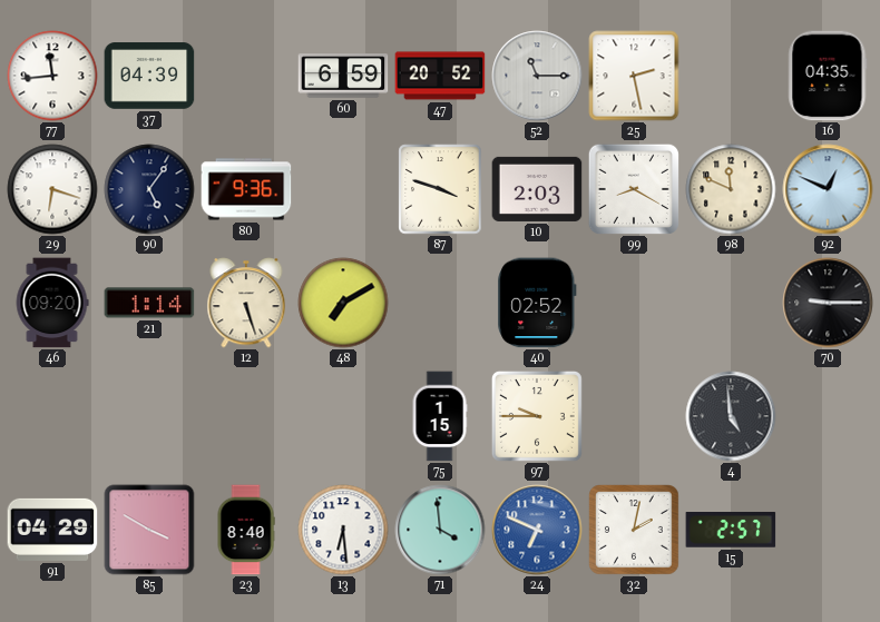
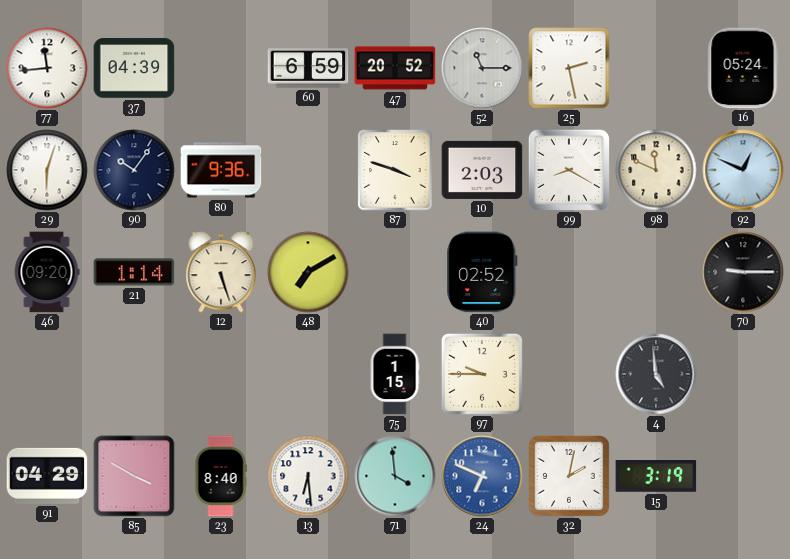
16: 04:35 -> 05:24 (743, 68)
29: 6:18 -> 6:03 (47, 170)
90: 5:06 -> 10:06 (134, 170)
15: 2:57 -> 3:19 (656, 477)
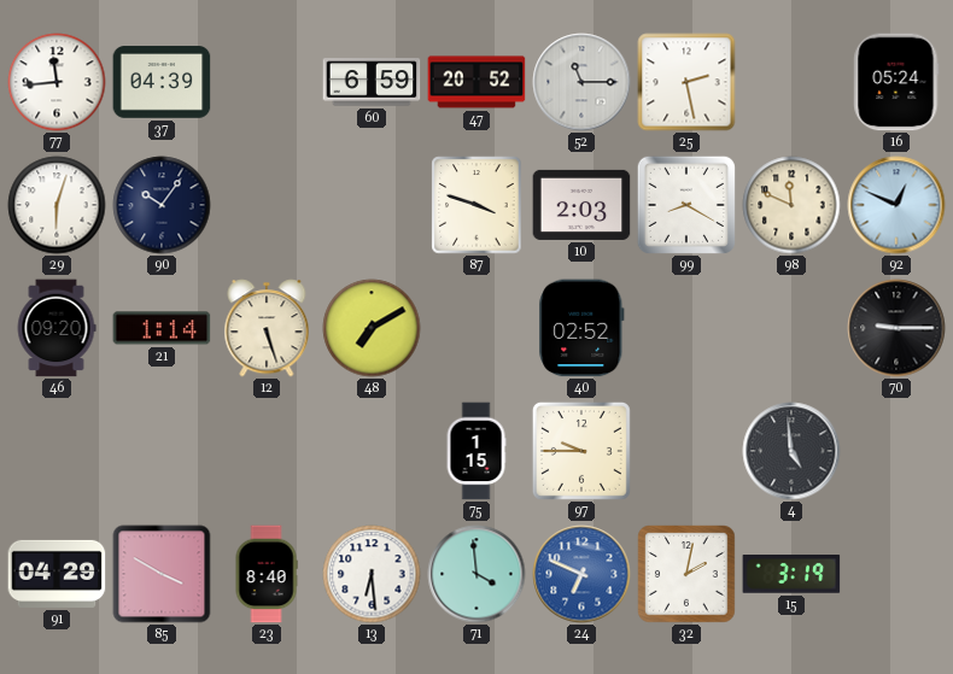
80: 9:36 -> none (221, 170)
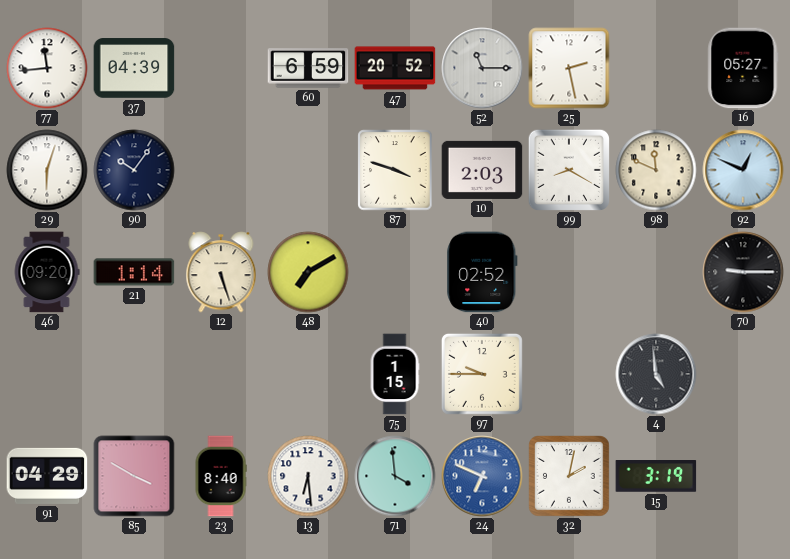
16: 05:24 -> 05:27 (743, 68)
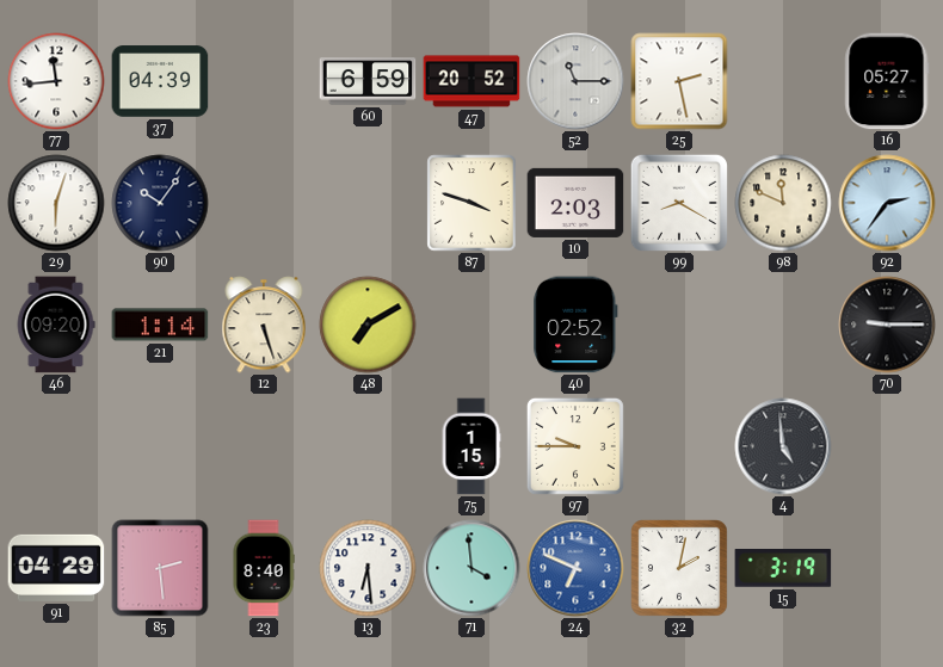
92: 12:49 -> 2:36 (887, 203)
85: 3:50 -> 2:29 (160, 568)
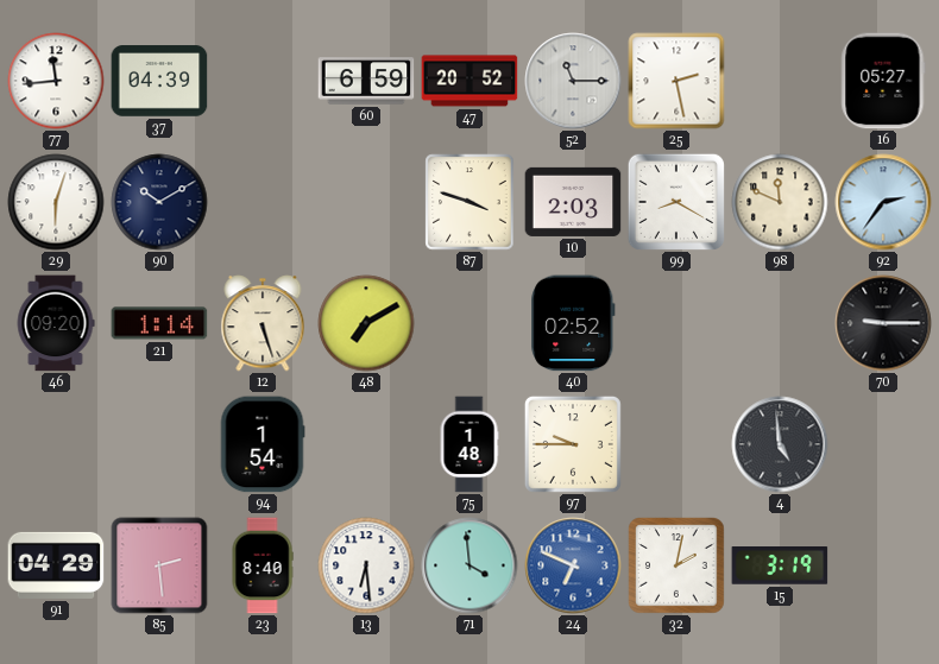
90: 10:06 -> 10:10 (159, 202)
94: none -> 1:54 (263, 444)
75: 1:15 -> 1:48 (469, 444)
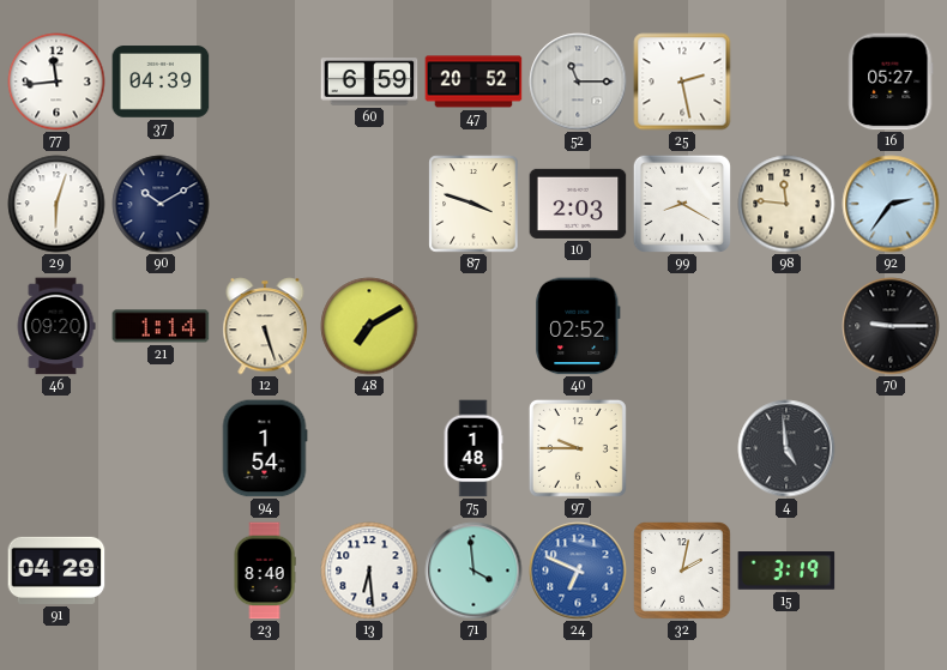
98: 11:49 -> 11:46 (786, 204)
85: 2:29 -> none (159, 565)
